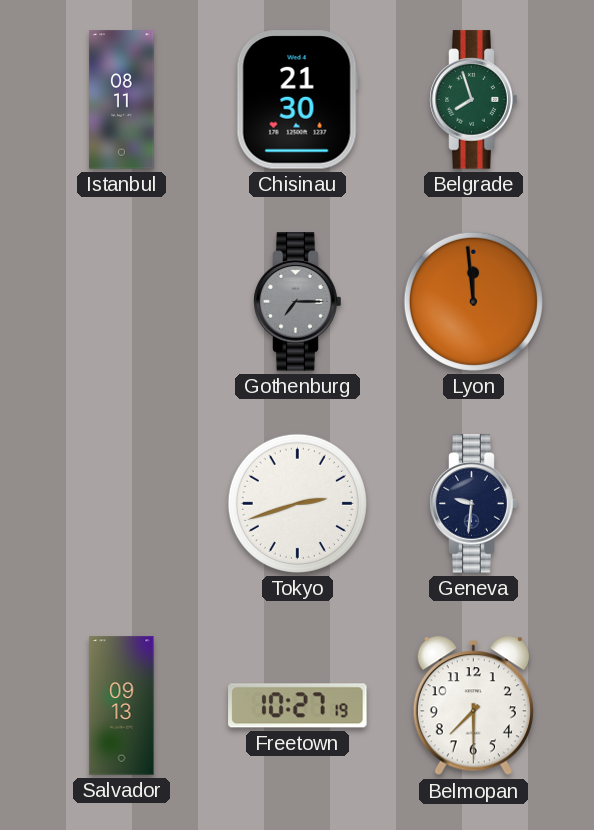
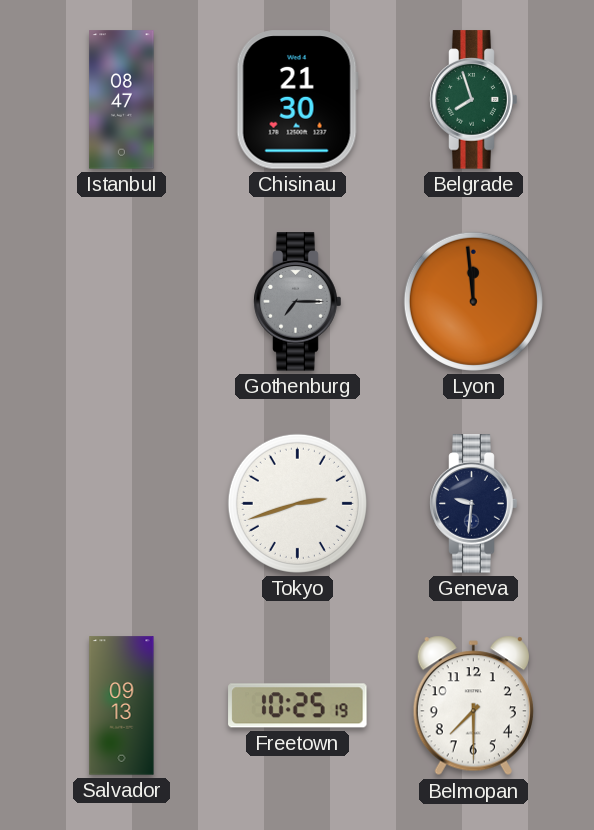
Istanbul: 08:11 -> 08:47 (122, 100)
Freetown: 10:27 -> 10:25 (298, 706)
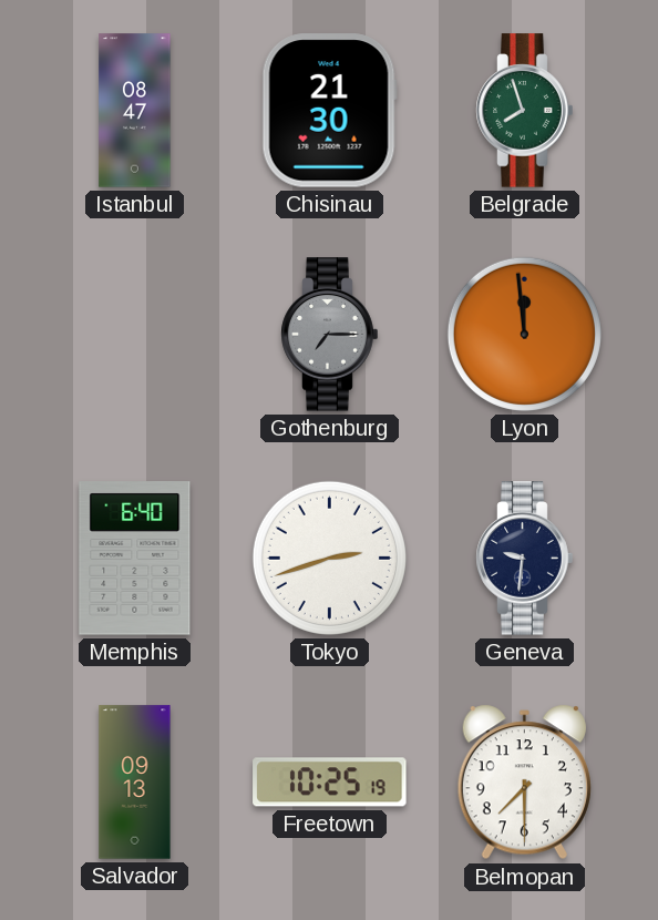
Memphis: none -> 6:40 (135, 559)
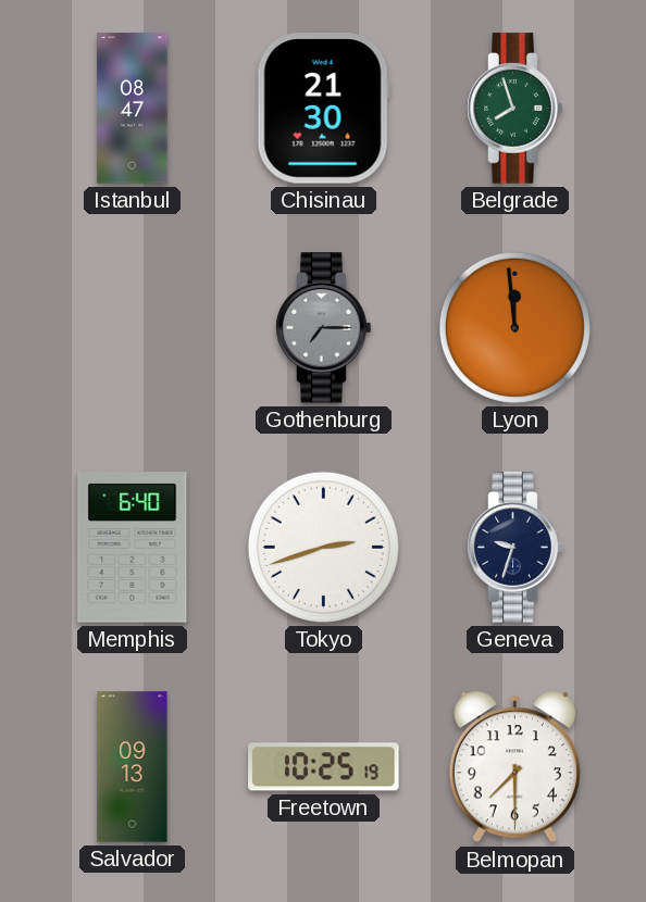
Geneva: 9:31 -> 9:33 (515, 548)
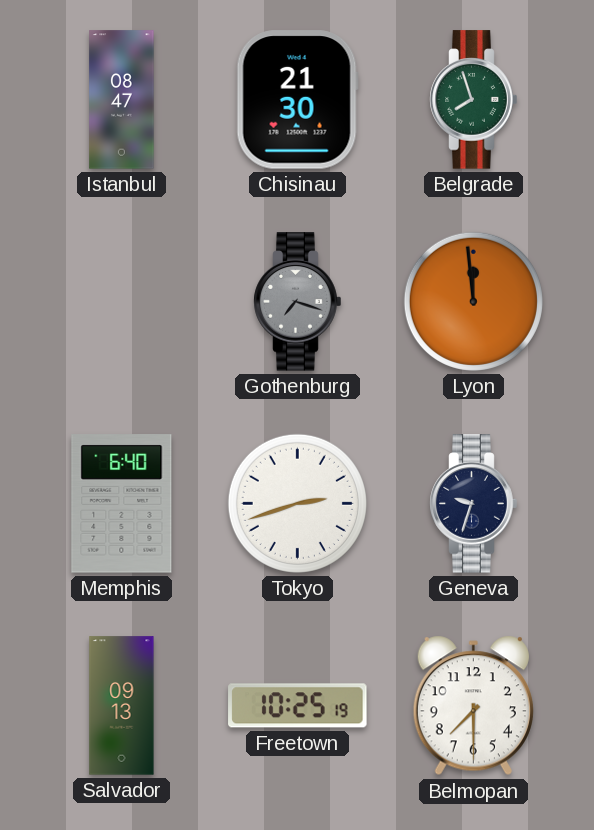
Gothenburg: 7:15 -> 7:18 (298, 302)
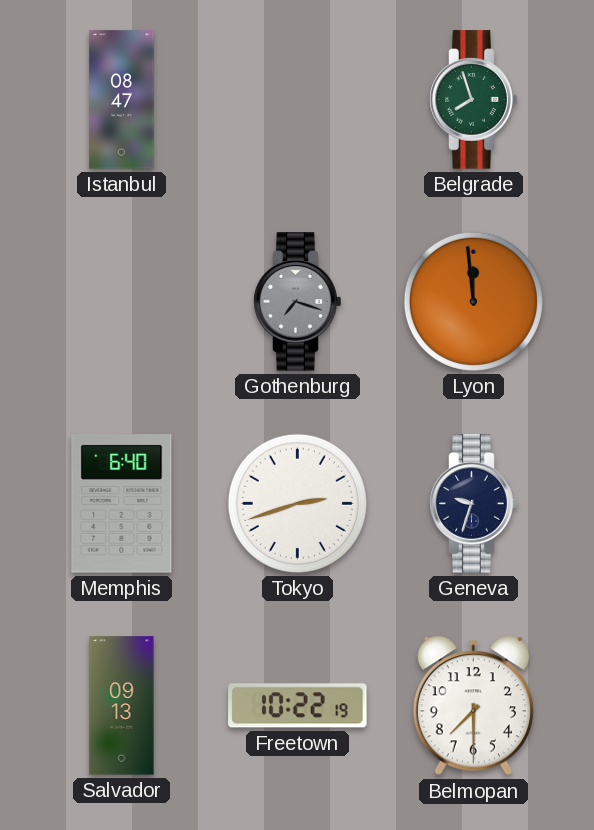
Chisinau: 21:30 -> none (297, 100)
Freetown: 10:25 -> 10:22 (298, 706)
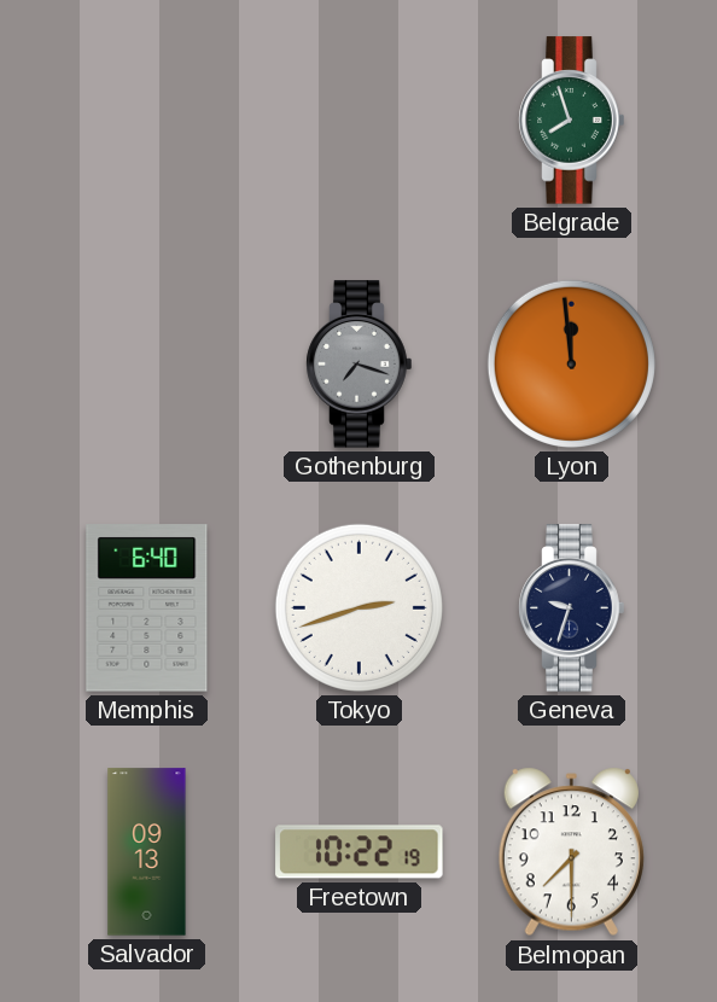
Istanbul: 08:47 -> none (122, 100)
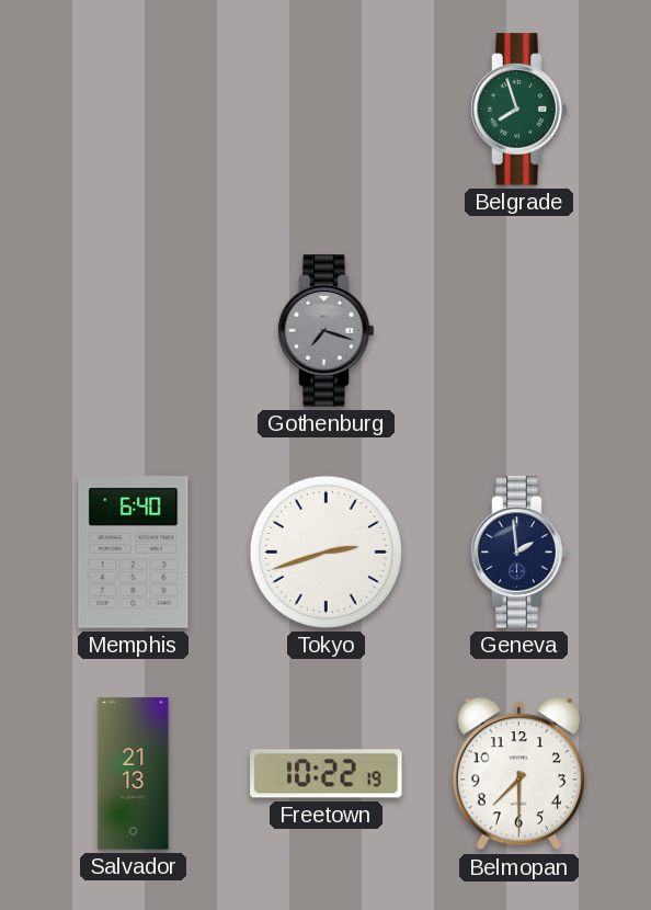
Lyon: 11:59 -> none (571, 363)
Geneva: 9:33 -> 1:59 (519, 553)
Salvador: 09:13 -> 21:13 (134, 774)
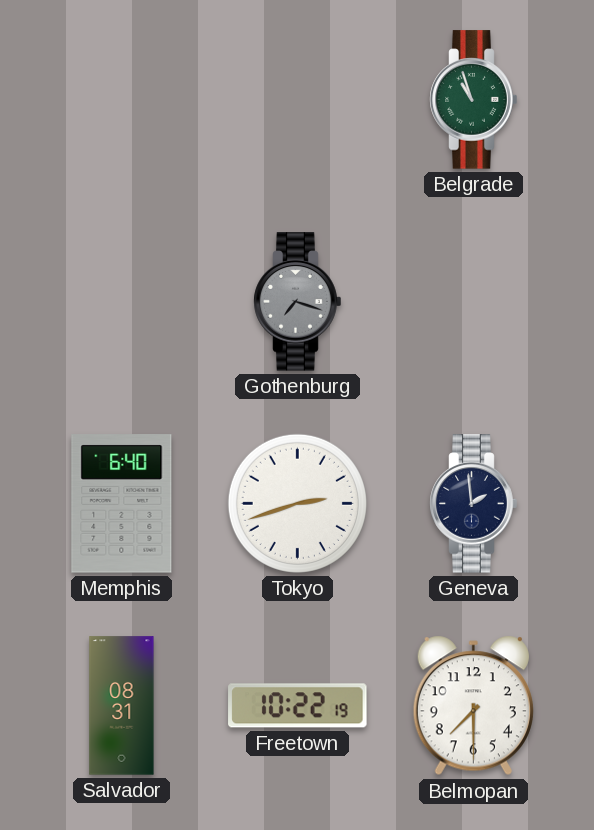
Belgrade: 7:57 -> 10:57 (474, 100)
Salvador: 21:13 -> 08:31 (122, 706)
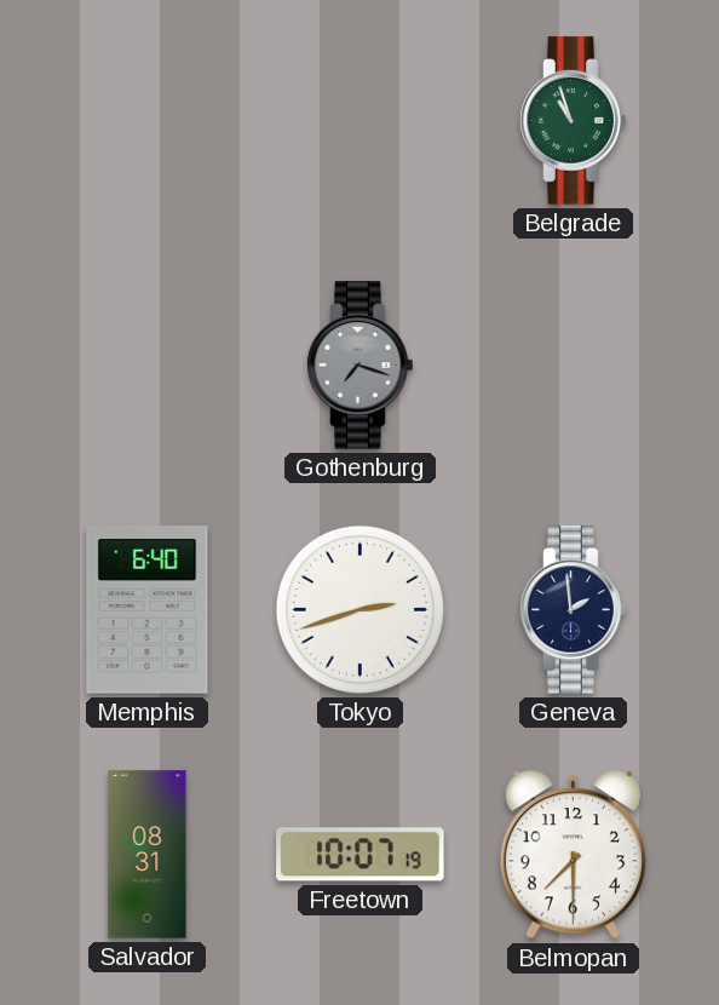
Freetown: 10:22 -> 10:07 (361, 855)
